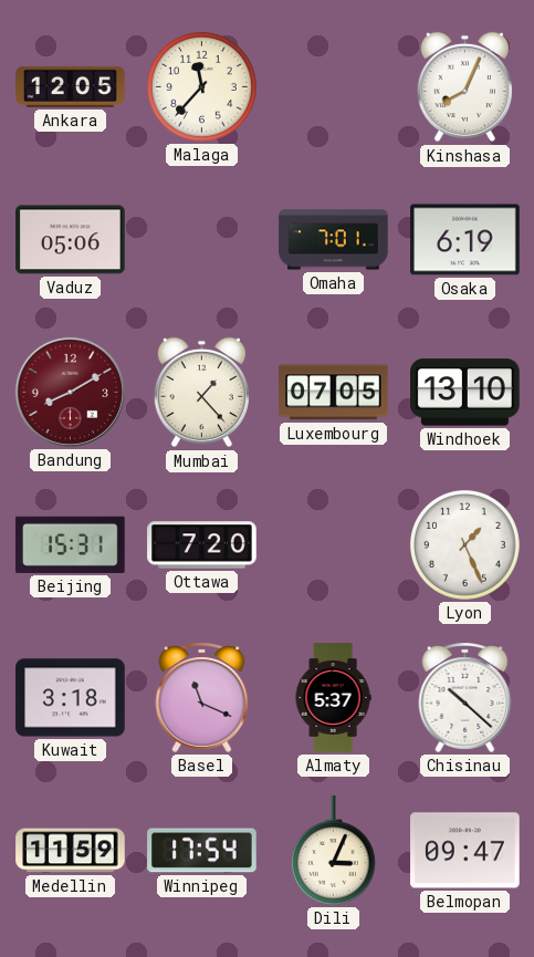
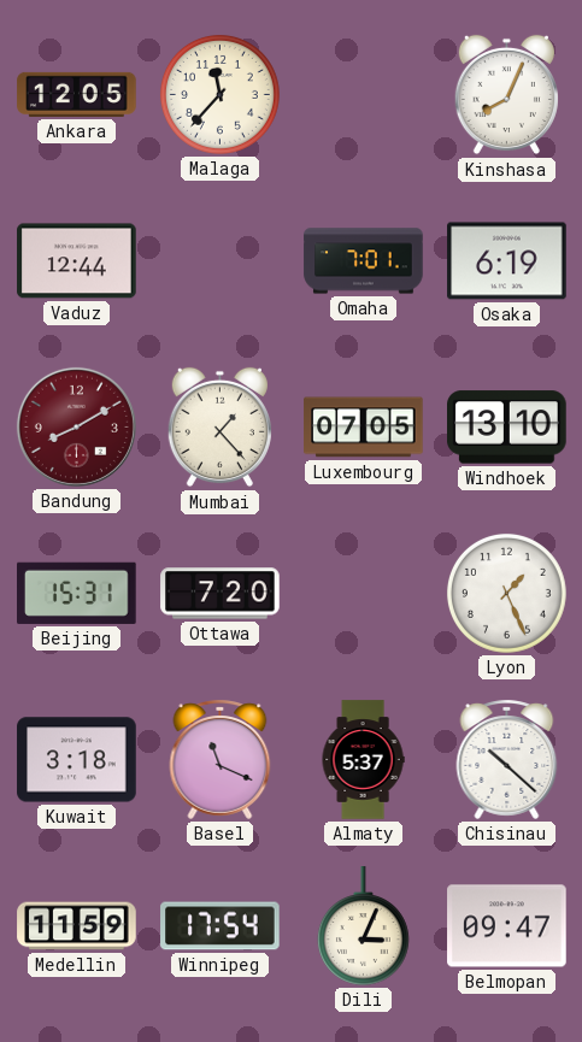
Vaduz: 05:06 -> 12:44 (77, 261)
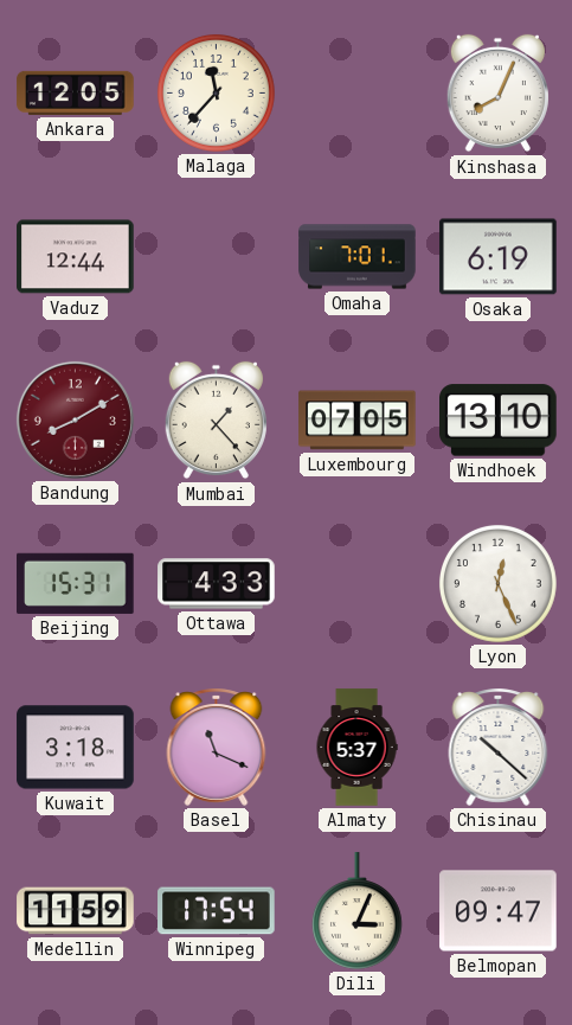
Ottawa: 7:20 -> 4:33 (217, 584)
Lyon: 1:26 -> 12:26 (497, 583)
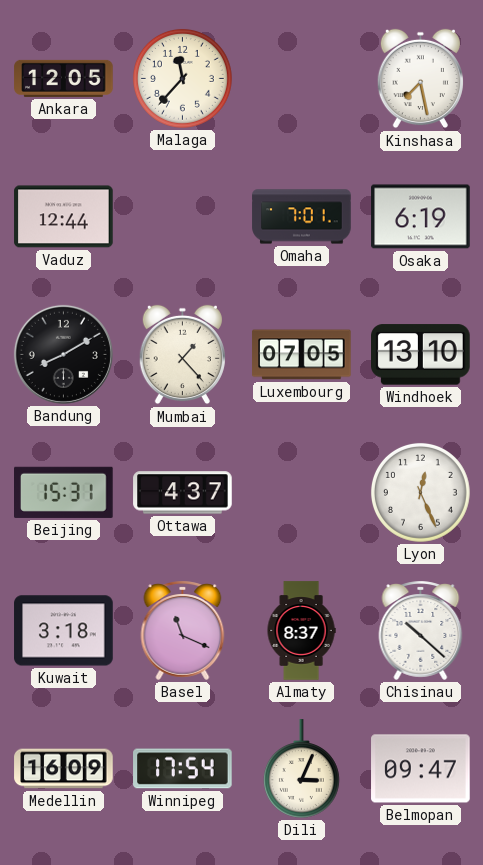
Kinshasa: 8:04 -> 7:28 (420, 79)
Bandung dial: burgundy -> black (63, 354)
Ottawa: 4:33 -> 4:37 (183, 493)
Almaty: 5:37 -> 8:37 (301, 631)
Medellin: 11:59 -> 16:09 (64, 769)
